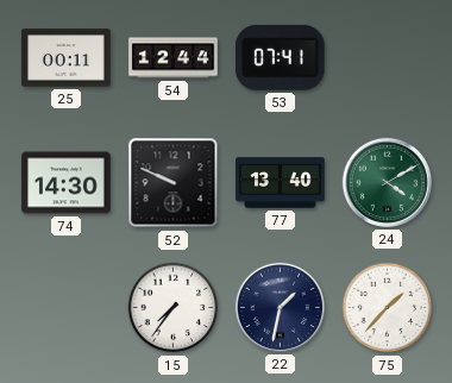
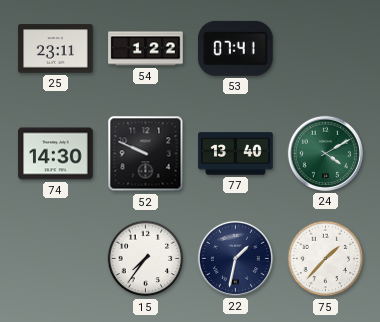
25: 00:11 -> 23:11 (56, 49)
54: 12:44 -> 1:22 (146, 49)
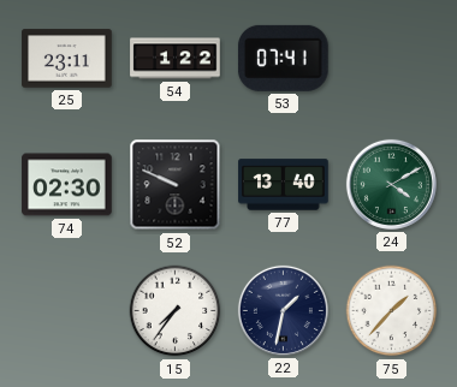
74: 14:30 -> 02:30 (67, 185)
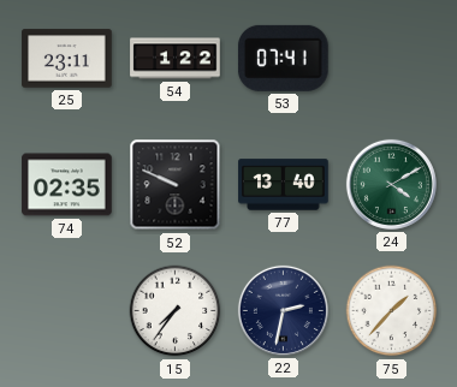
74: 02:30 -> 02:35 (67, 185)
22: 1:32 -> 2:32 (283, 310)
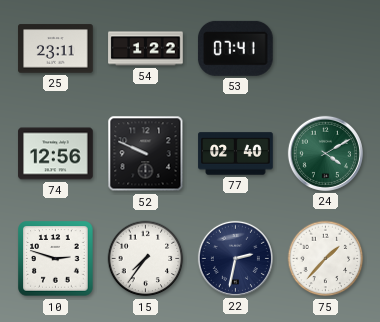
74: 02:35 -> 12:56 (56, 154)
77: 13:40 -> 02:40 (236, 154)
10: none -> 2:48 (56, 259)
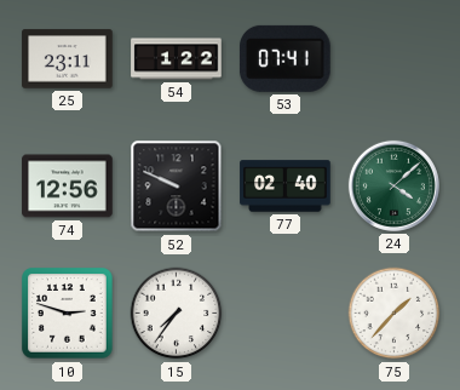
24: 4:10 -> 4:08 (393, 185)
22: 2:32 -> none (235, 258)
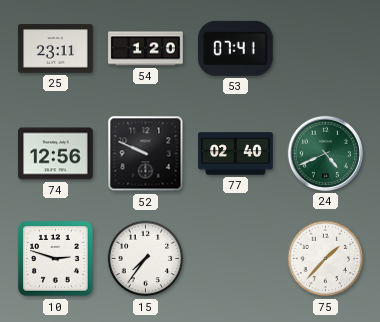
54: 1:22 -> 1:20 (146, 49)
24: 4:08 -> 4:41 (325, 153)
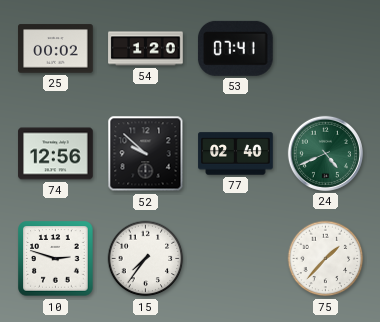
25: 23:11 -> 00:02 (56, 49)
52: 9:49 -> 9:52 (146, 154)
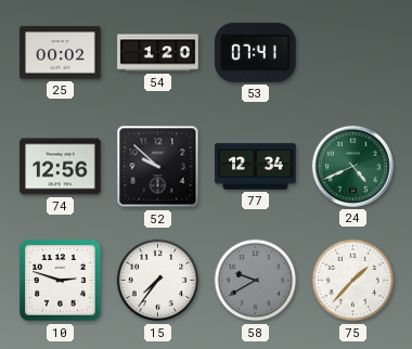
77: 02:40 -> 12:34 (256, 167)
58: none -> 9:40 (256, 281)
